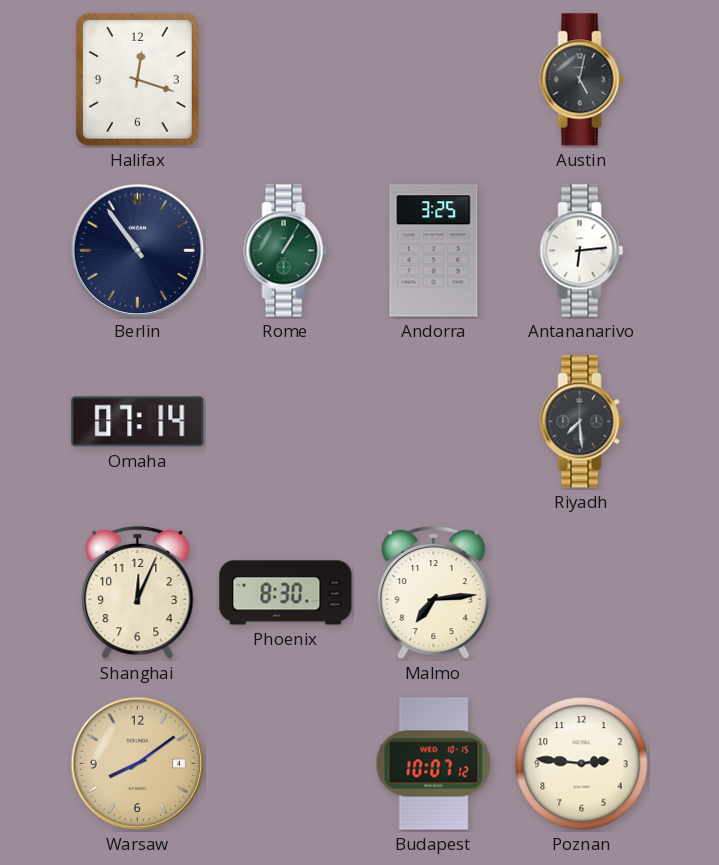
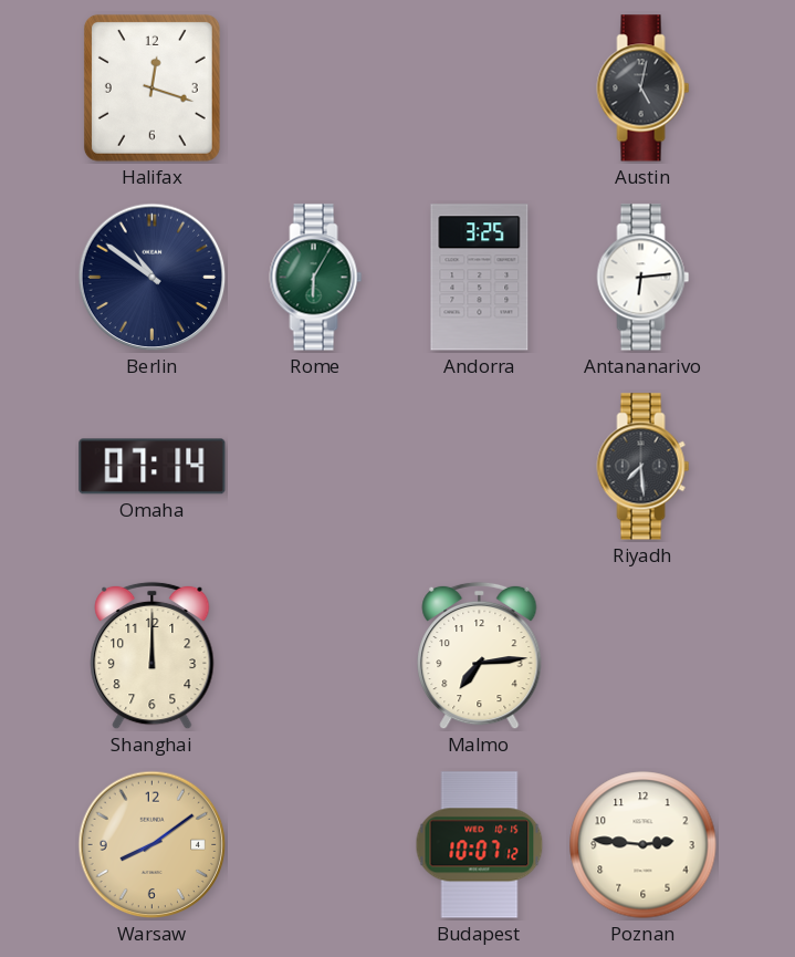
Berlin: 10:54 -> 10:51 (153, 278)
Rome: 1:05 -> 6:05 (316, 278)
Shanghai: 12:04 -> 12:00 (153, 656)
Phoenix: 8:30 -> none (286, 593)
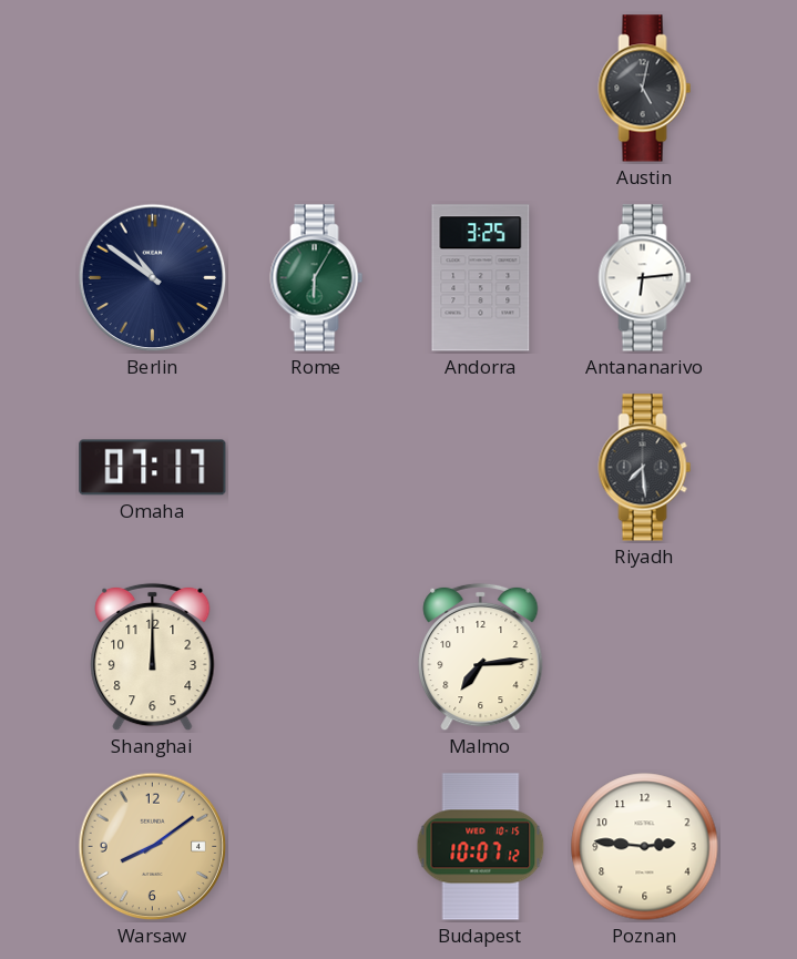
Halifax: 12:18 -> none (151, 87)
Omaha: 07:14 -> 07:17 (153, 468)
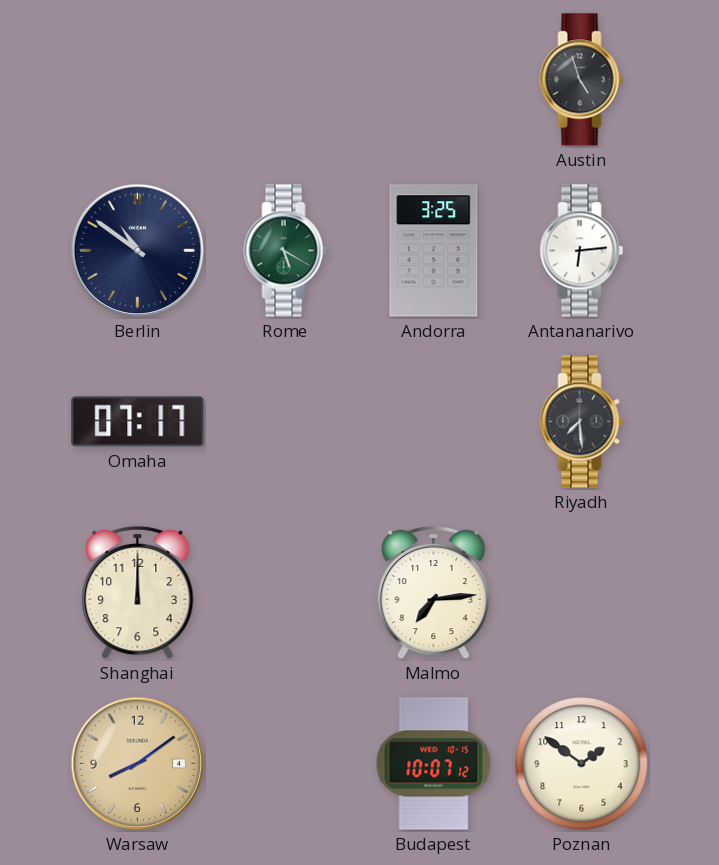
Austin: 5:02 -> 4:57 (582, 80)
Rome: 6:05 -> 5:20 (286, 251)
Poznan: 2:46 -> 1:51 (582, 764)
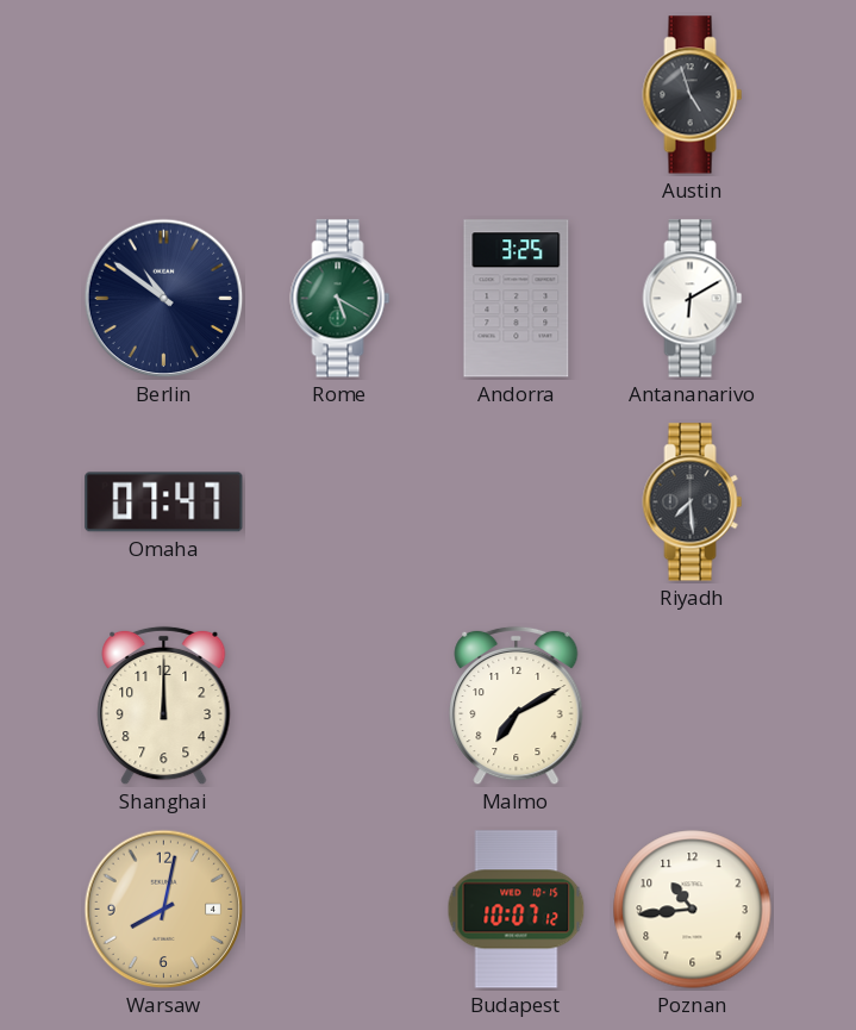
Antananarivo: 6:14 -> 6:10 (693, 299)
Omaha: 07:17 -> 07:47 (164, 502)
Malmo: 7:14 -> 7:10 (517, 706)
Warsaw: 8:09 -> 8:02 (164, 910)
Poznan: 1:51 -> 10:44 (693, 910)
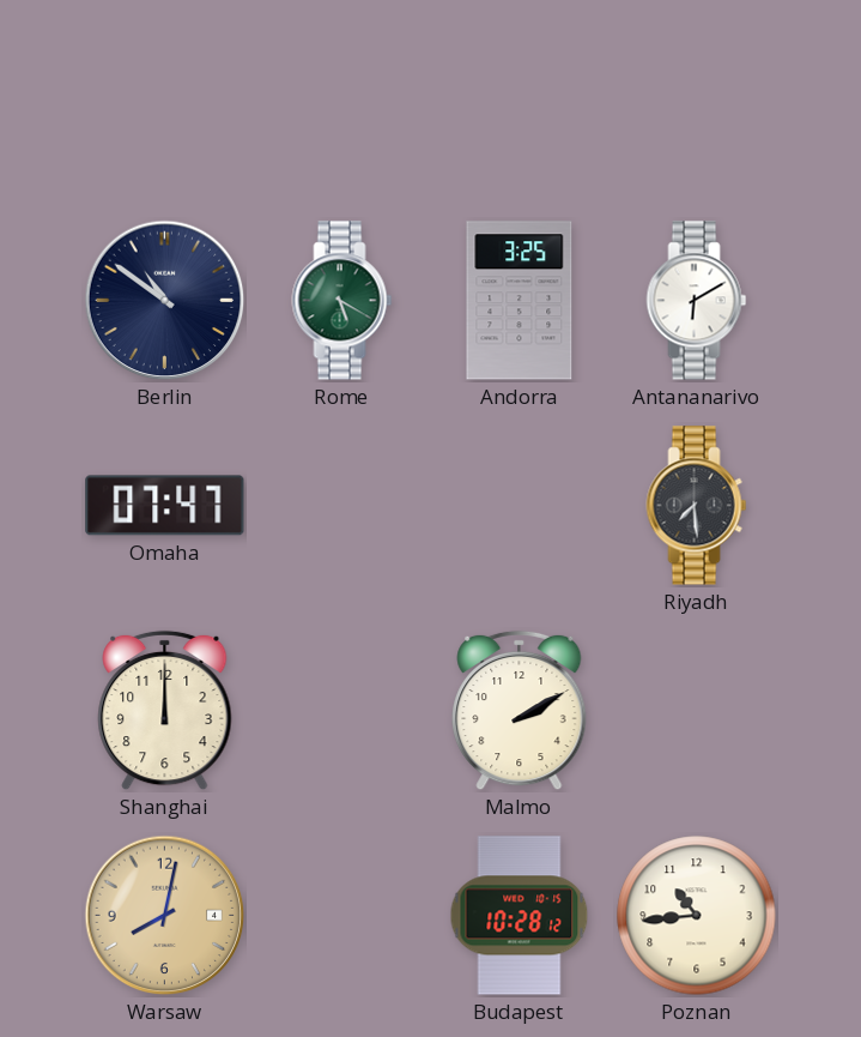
Austin: 4:57 -> none (693, 95)
Malmo: 7:10 -> 2:10 (520, 711)
Budapest: 10:07 -> 10:28 (520, 916)
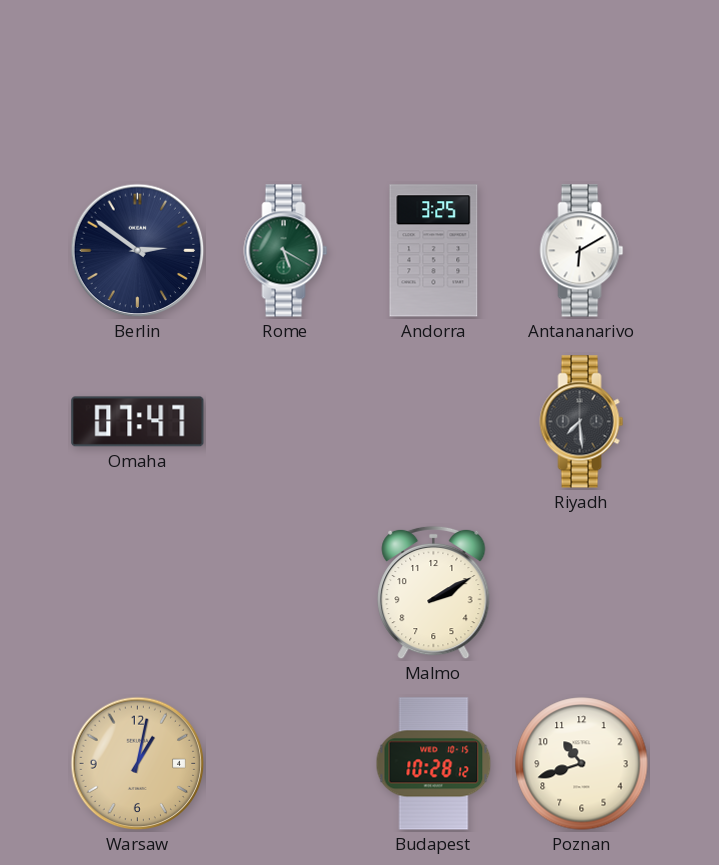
Berlin: 10:51 -> 2:51 (138, 251)
Shanghai: 12:00 -> none (165, 711)
Warsaw: 8:02 -> 1:02 (138, 764)
Poznan: 10:44 -> 10:42 (582, 764)
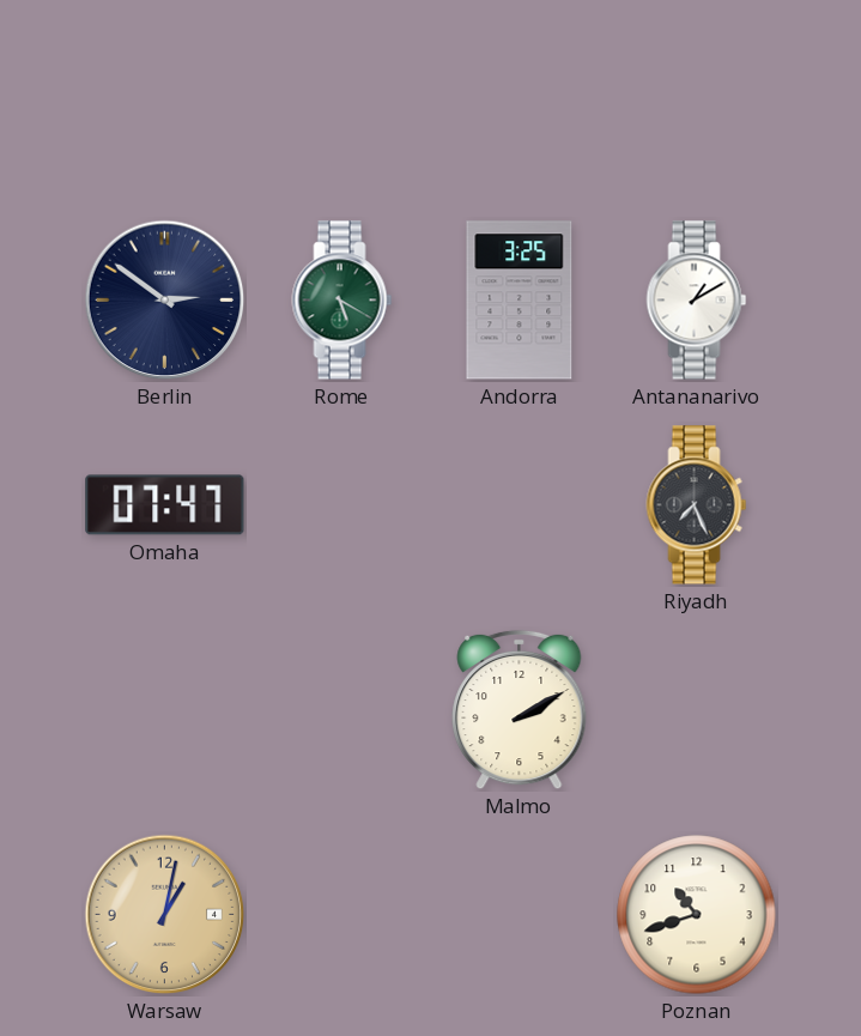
Antananarivo: 6:10 -> 1:10 (697, 301)
Riyadh: 7:29 -> 7:26 (697, 505)
Budapest: 10:28 -> none (434, 764)
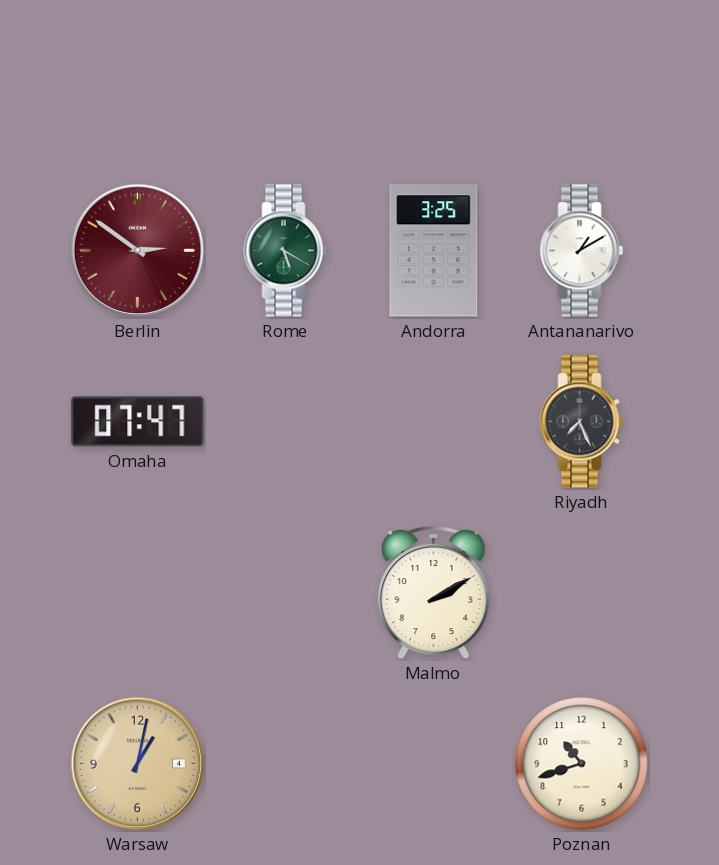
Berlin dial: navy -> burgundy (138, 251)
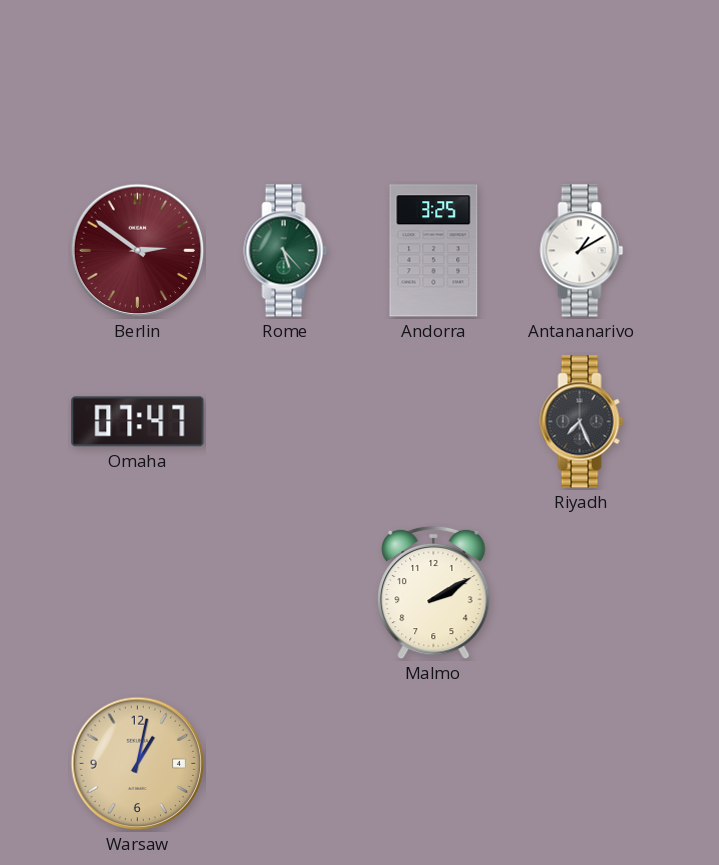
Rome: 5:20 -> 5:23 (286, 251)
Poznan: 10:42 -> none (582, 764)
